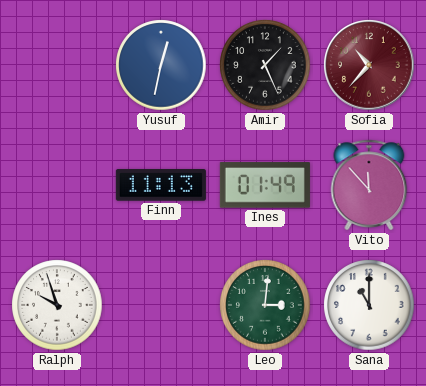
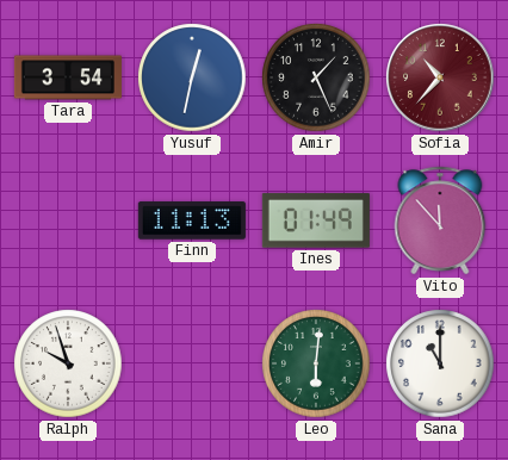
Tara: none -> 3:54 (68, 77)
Leo: 3:01 -> 6:01 (316, 363)
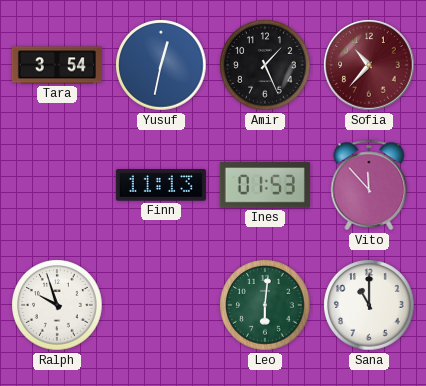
Ines: 01:49 -> 01:53 (265, 185)
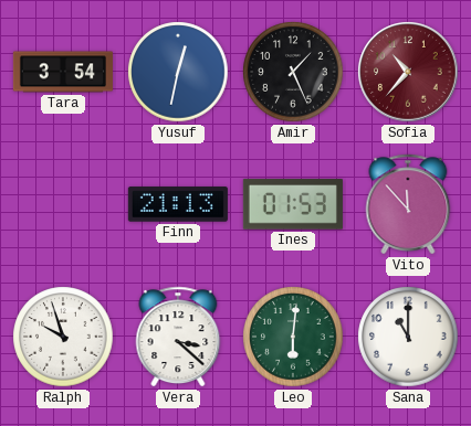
Finn: 11:13 -> 21:13 (178, 204)
Vera: none -> 3:22 (178, 337)
